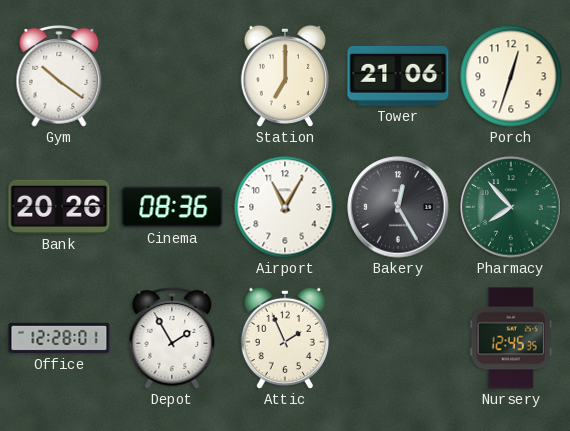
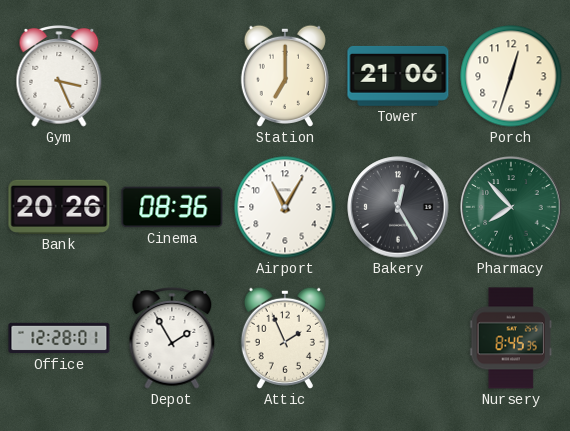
Gym: 10:21 -> 3:26 (59, 77)
Nursery: 12:45 -> 8:45 (511, 338)
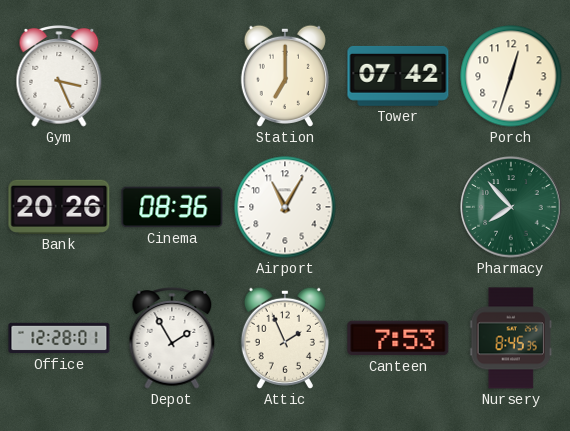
Tower: 21:06 -> 07:42 (398, 76)
Bakery: 12:25 -> none (398, 207)
Canteen: none -> 7:53 (398, 338)
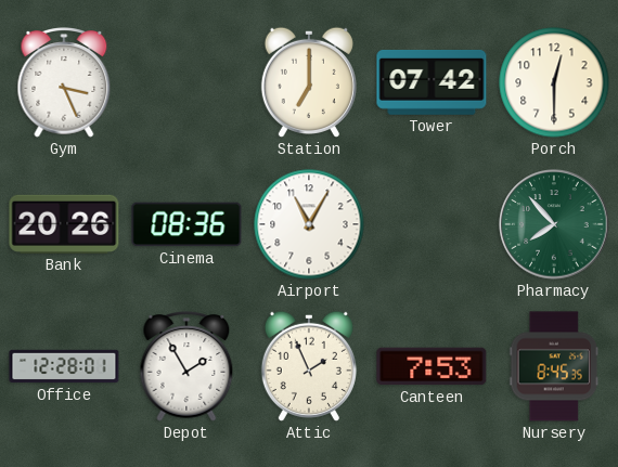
Porch: 12:33 -> 12:30 (554, 82)
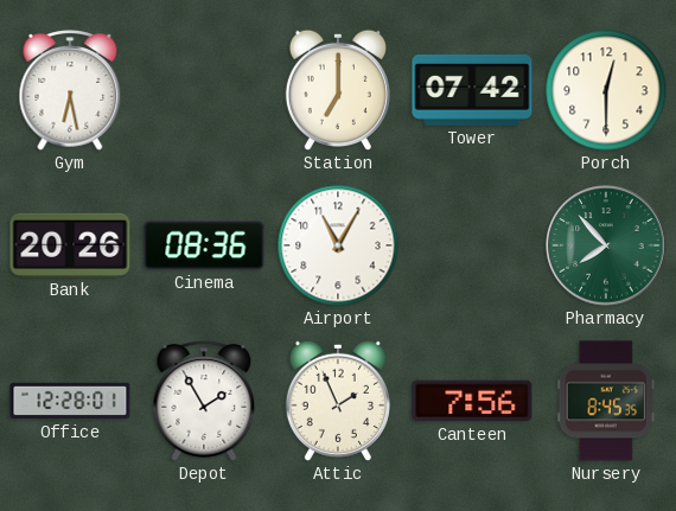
Gym: 3:26 -> 6:28 (70, 91)
Canteen: 7:53 -> 7:56 (472, 401)
